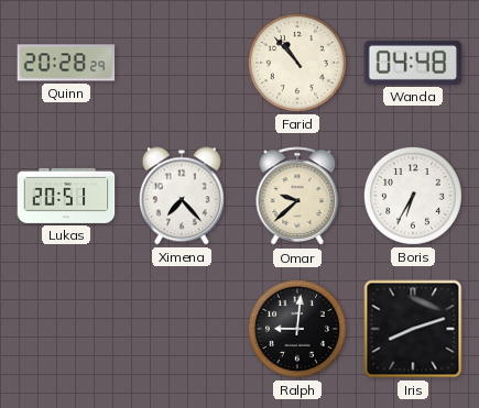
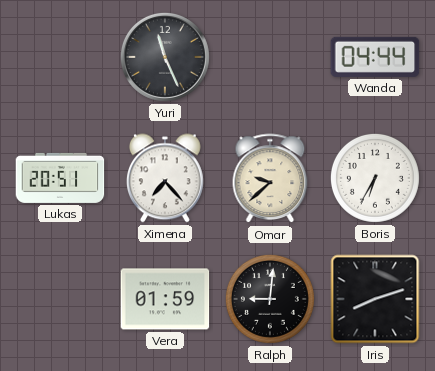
Quinn: 20:28 -> none (66, 63)
Yuri: none -> 11:26 (165, 57)
Farid: 10:53 -> none (297, 63)
Wanda: 04:48 -> 04:44 (375, 57)
Vera: none -> 01:59 (165, 299)
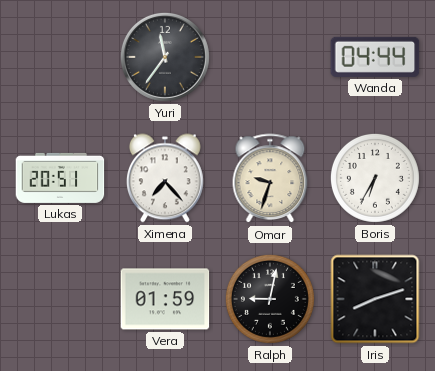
Yuri: 11:26 -> 11:36 (165, 57)
Omar: 9:38 -> 9:33 (270, 179)
Ralph: 9:01 -> 9:02 (270, 299)
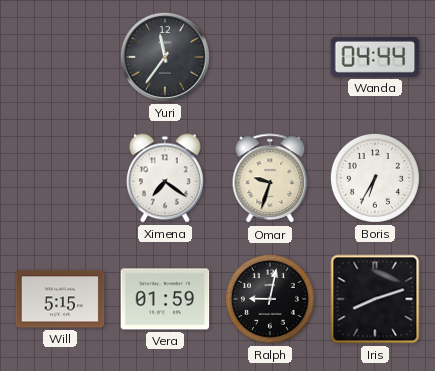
Lukas: 20:51 -> none (60, 178)
Ximena: 7:23 -> 7:21 (165, 178)
Will: none -> 5:15 (60, 299)
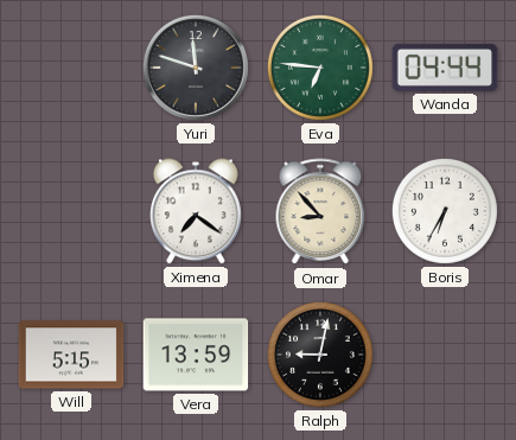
Yuri: 11:36 -> 11:48 (196, 68)
Eva: none -> 6:46 (320, 68)
Omar: 9:33 -> 8:53 (320, 212)
Vera: 01:59 -> 13:59 (196, 355)
Iris: 8:12 -> none (375, 299)
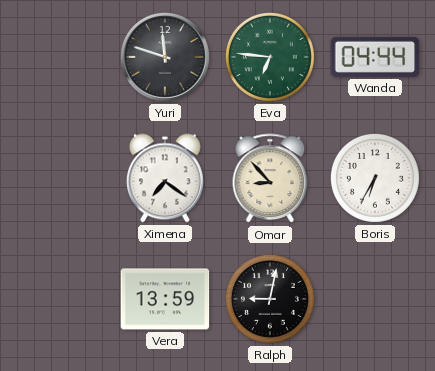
Will: 5:15 -> none (71, 355)
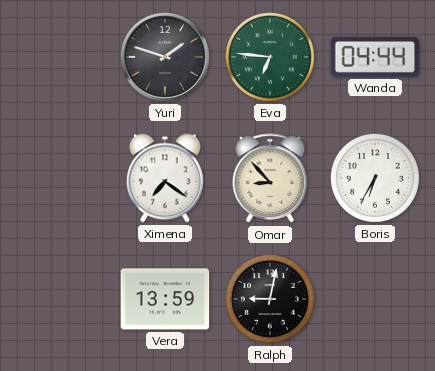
Yuri: 11:48 -> 1:48 (165, 57)
